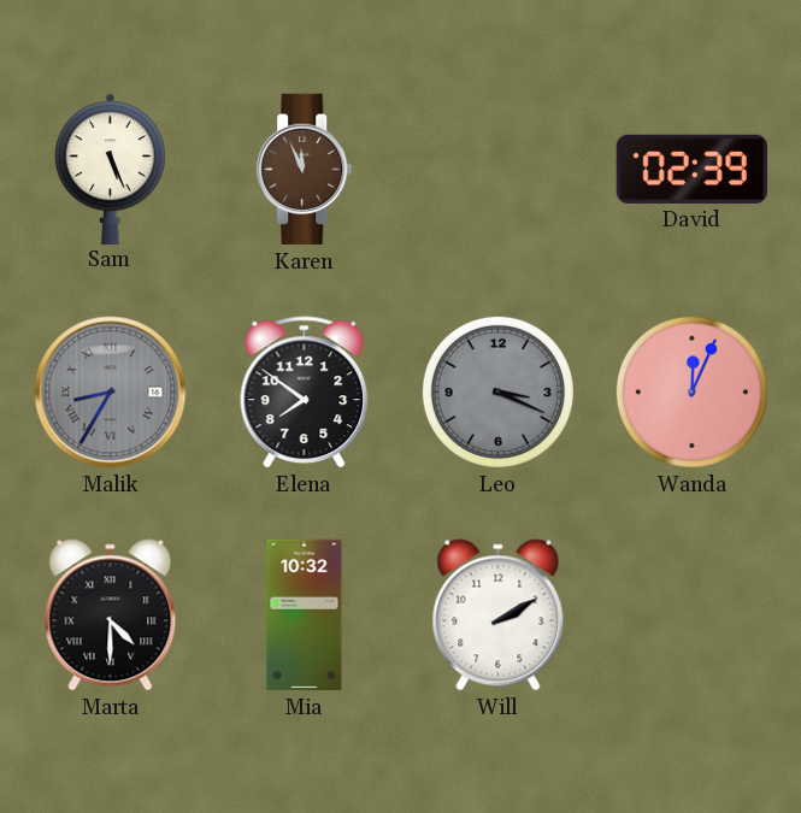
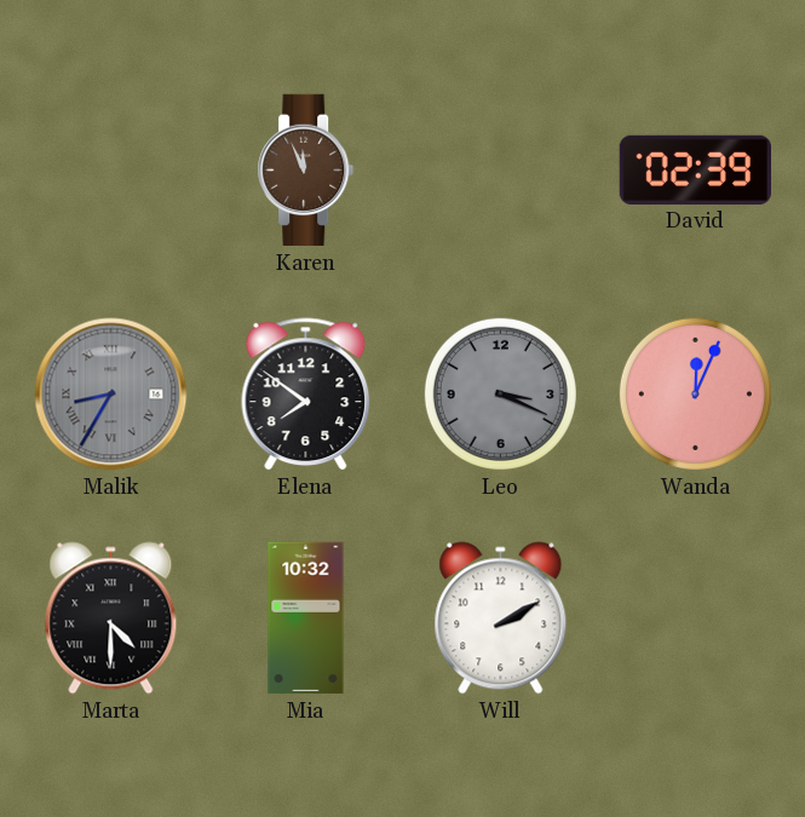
Sam: 5:26 -> none (110, 169)
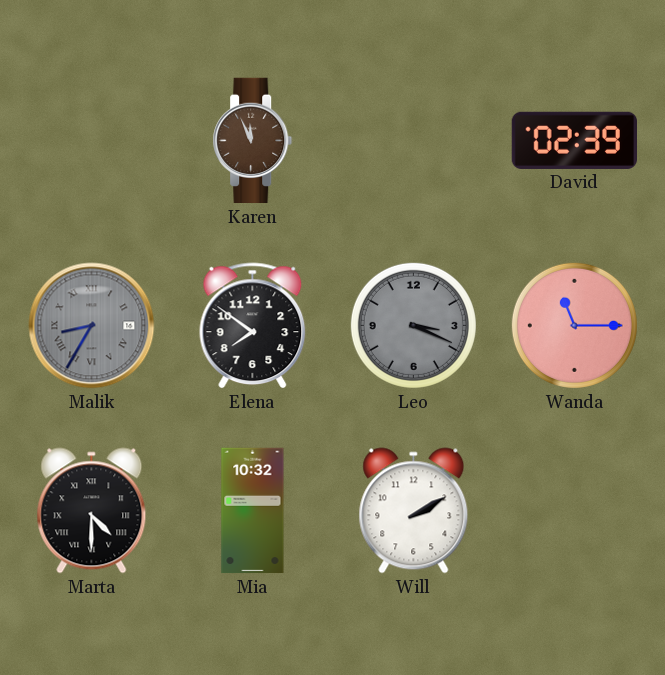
Wanda: 12:04 -> 11:15 (574, 325)
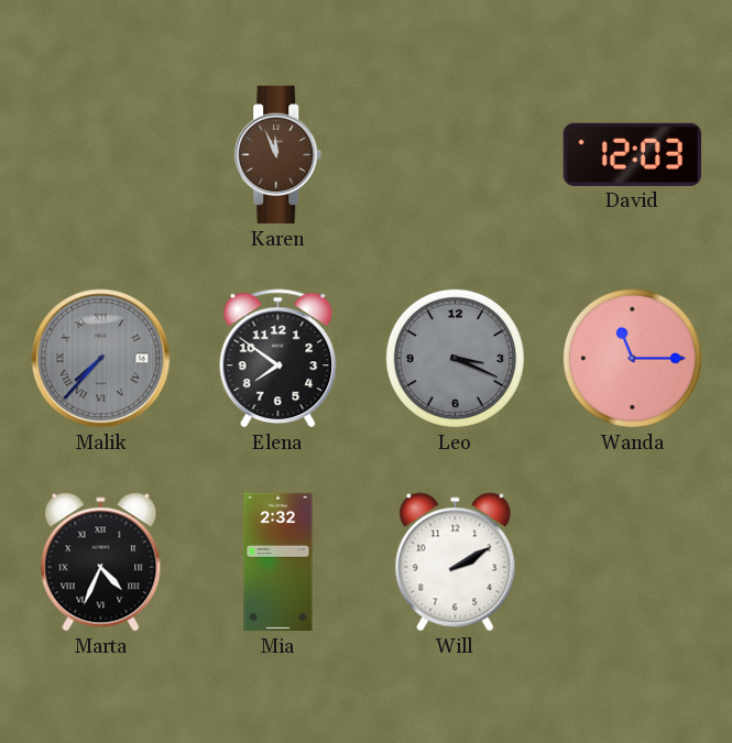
David: 02:39 -> 12:03 (632, 154)
Malik: 8:35 -> 7:37 (101, 359)
Marta: 4:30 -> 4:34 (101, 562)
Mia: 10:32 -> 2:32 (278, 562)
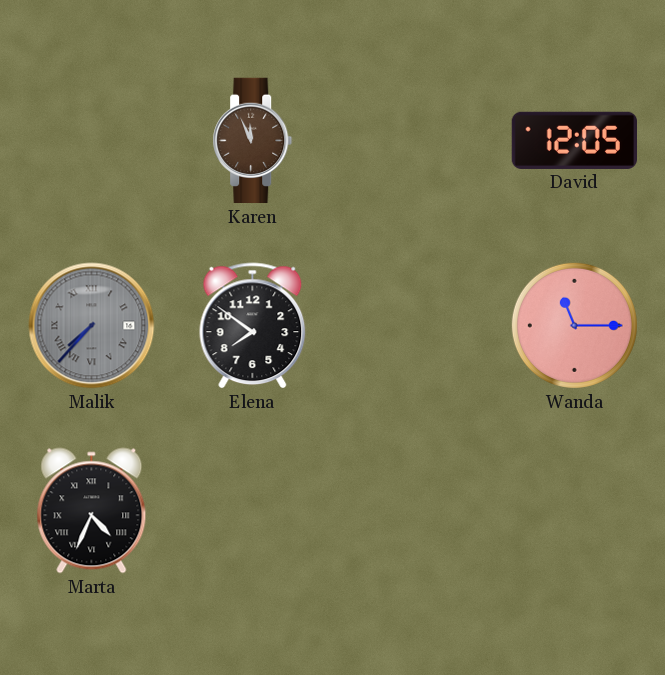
David: 12:03 -> 12:05 (574, 140)
Leo: 3:19 -> none (455, 358)
Mia: 2:32 -> none (278, 562)
Will: 2:10 -> none (456, 562)
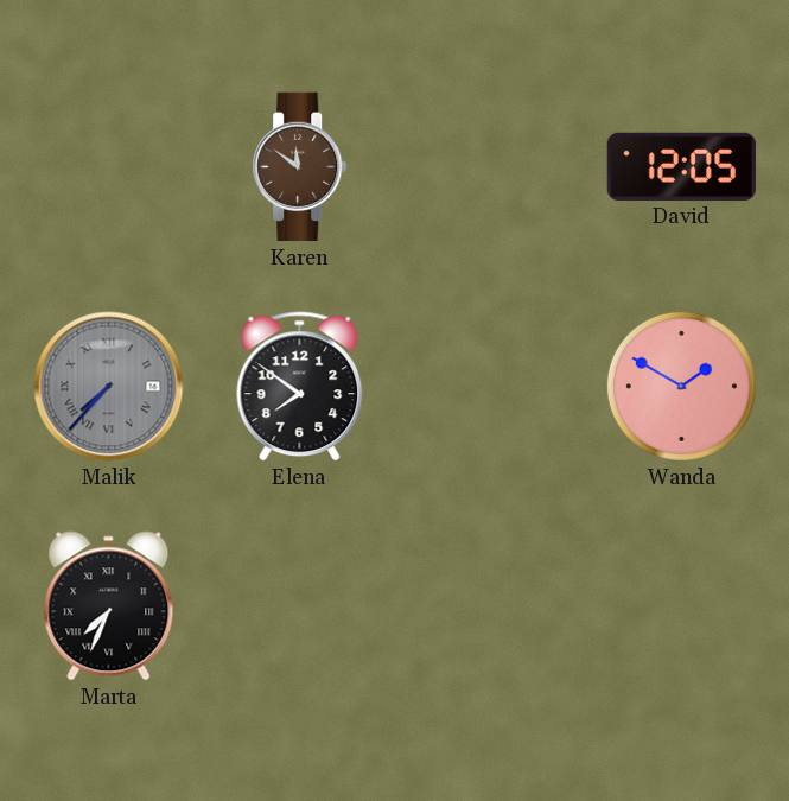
Karen: 11:56 -> 11:51 (300, 167)
Wanda: 11:15 -> 1:50 (681, 386)
Marta: 4:34 -> 7:34 (109, 606)
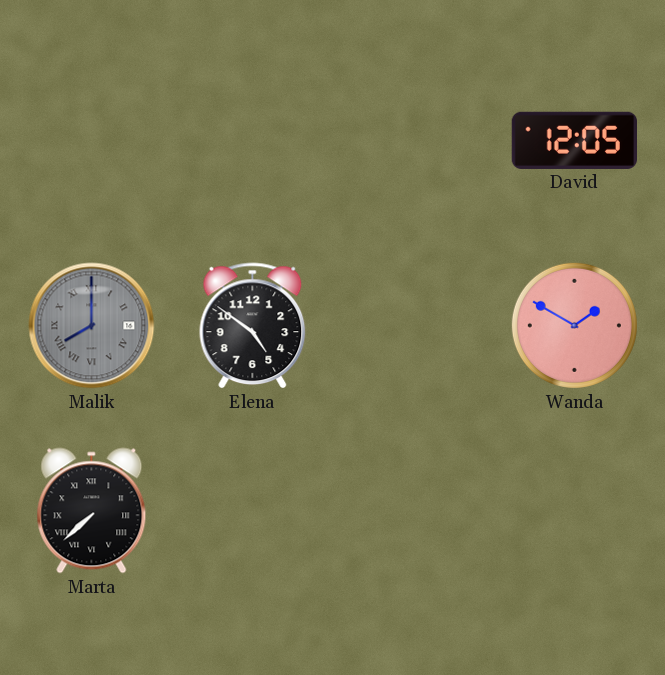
Karen: 11:51 -> none (300, 167)
Malik: 7:37 -> 8:00 (92, 326)
Elena: 7:51 -> 4:51 (253, 326)
Marta: 7:34 -> 7:38 (92, 511)
